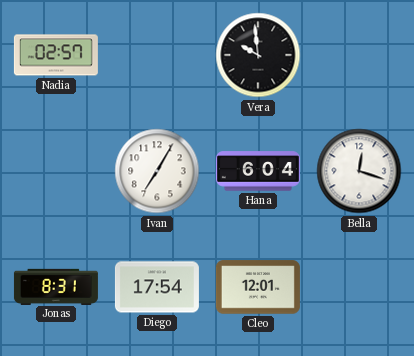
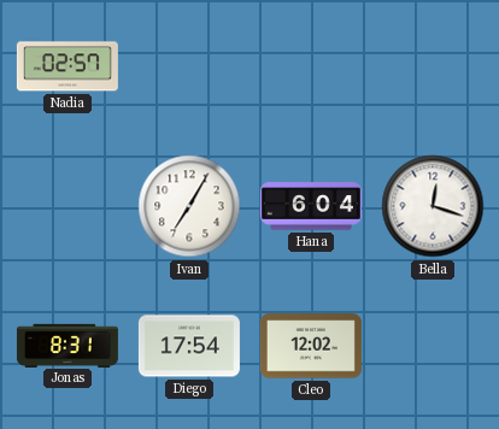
Vera: 9:59 -> none (258, 55)
Cleo: 12:01 -> 12:02 (311, 346)
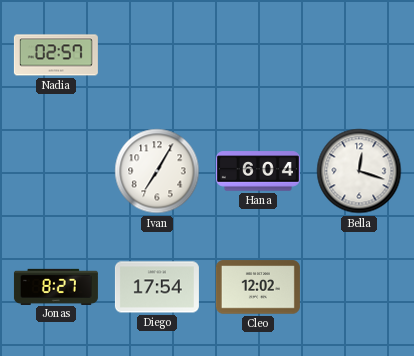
Jonas: 8:31 -> 8:27 (56, 286)
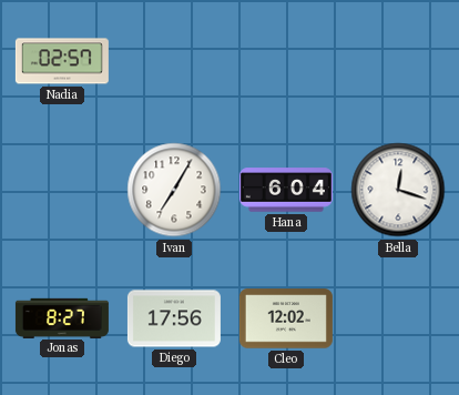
Diego: 17:54 -> 17:56 (174, 318)
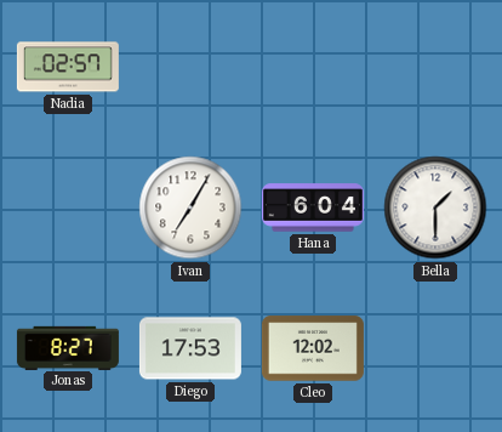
Bella: 12:18 -> 1:30 (435, 208)
Diego: 17:56 -> 17:53 (190, 348)
